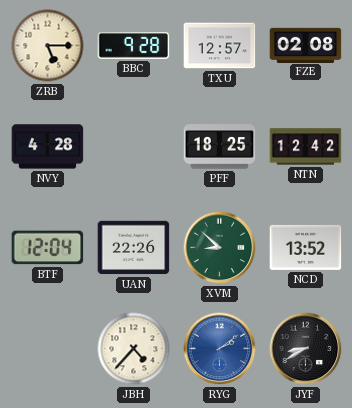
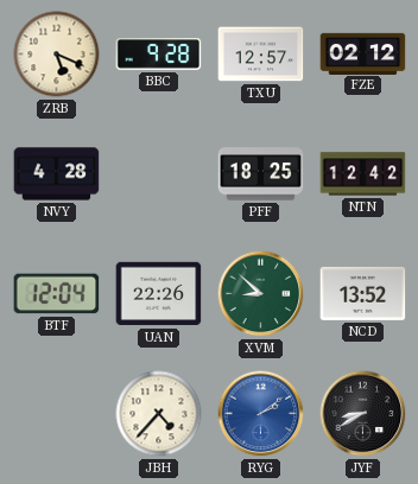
ZRB: 5:15 -> 5:19 (57, 55)
FZE: 02:08 -> 02:12 (363, 53)
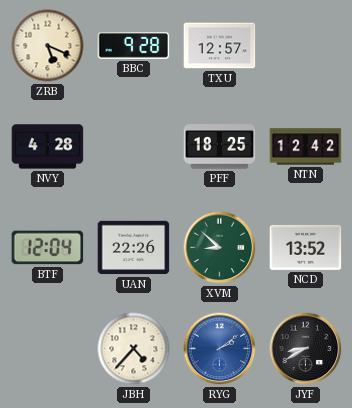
FZE: 02:12 -> none (363, 53)
